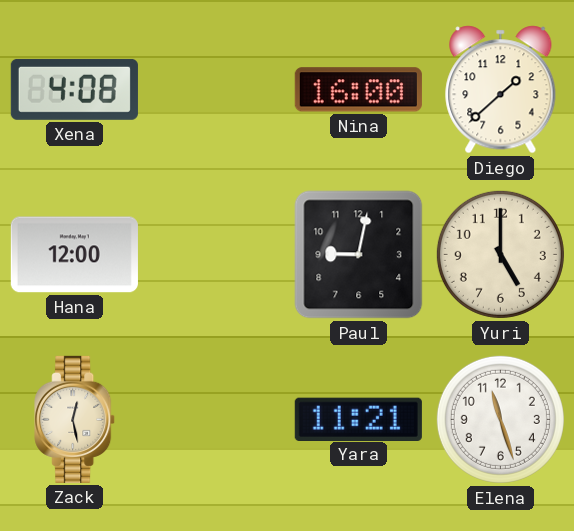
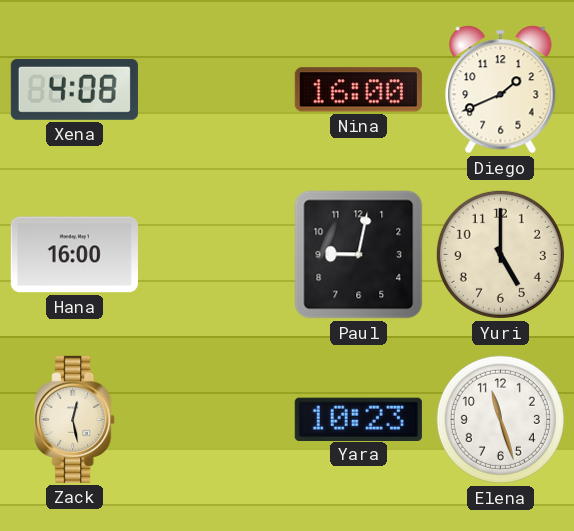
Diego: 1:38 -> 1:41 (501, 90)
Hana: 12:00 -> 16:00 (74, 255)
Yara: 11:21 -> 10:23 (358, 419)
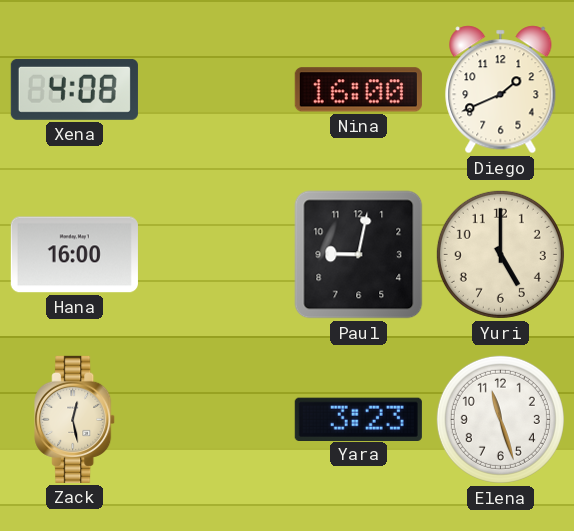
Yara: 10:23 -> 3:23 (358, 419)
